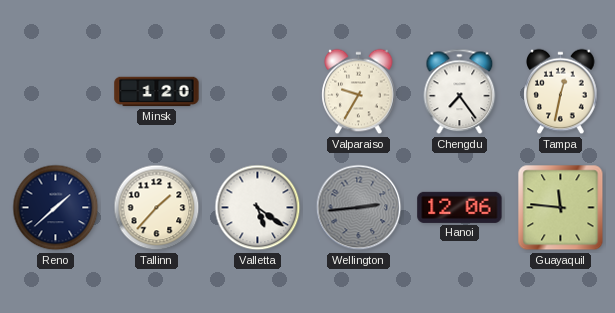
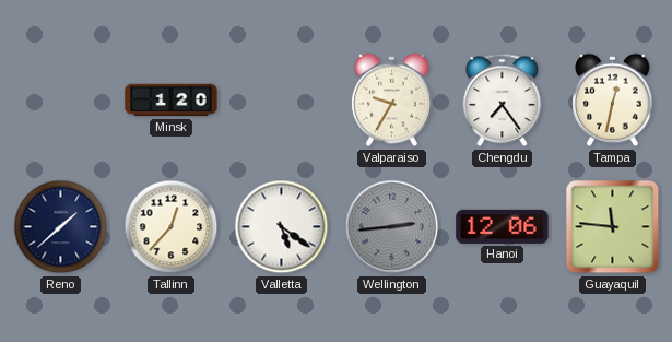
Tallinn: 1:37 -> 12:37 (172, 227)
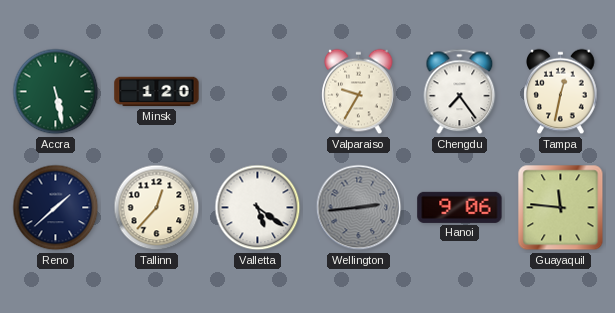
Accra: none -> 5:28 (56, 92)
Hanoi: 12:06 -> 9:06 (460, 207)
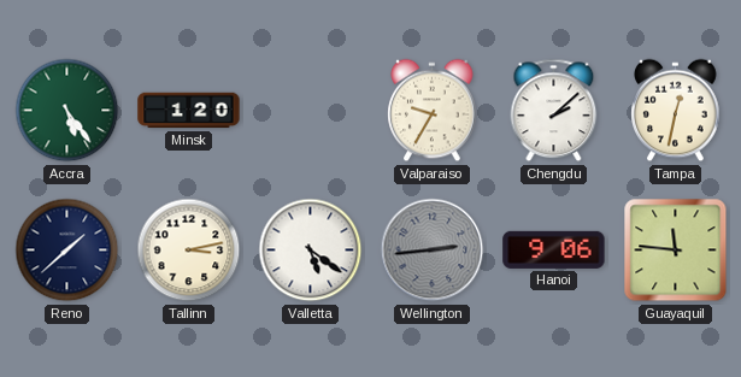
Accra: 5:28 -> 5:24 (67, 111)
Chengdu: 7:24 -> 2:08 (554, 111)
Tallinn: 12:37 -> 3:13 (189, 251)
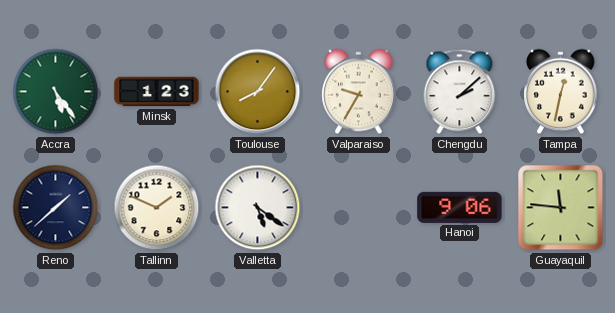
Minsk: 1:20 -> 1:23 (157, 92)
Toulouse: none -> 8:06 (258, 92)
Tallinn: 3:13 -> 1:49 (157, 208)
Wellington: 2:44 -> none (433, 251)
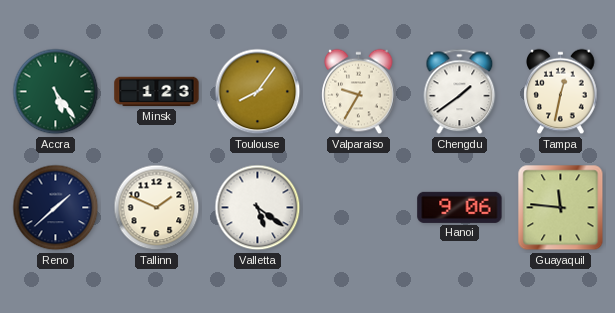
Chengdu: 2:08 -> 1:39 (460, 92)
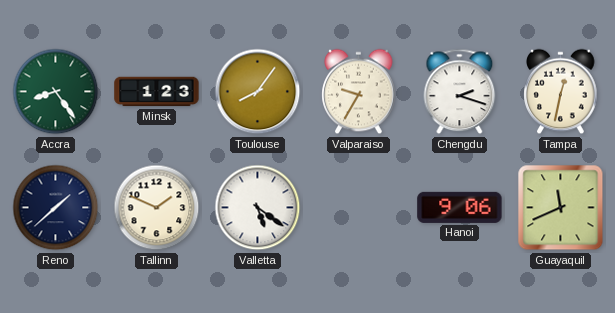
Accra: 5:24 -> 8:24 (56, 92)
Chengdu: 1:39 -> 2:18 (460, 92)
Guayaquil: 11:46 -> 11:41 (561, 208)
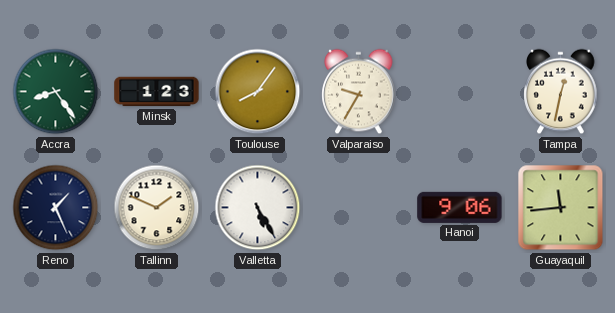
Chengdu: 2:18 -> none (460, 92)
Reno: 1:38 -> 1:26 (56, 208)
Valletta: 5:21 -> 5:25 (258, 208)
Guayaquil: 11:41 -> 11:44 (561, 208)
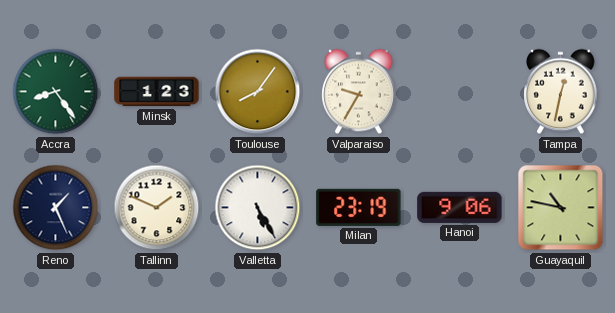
Milan: none -> 23:19 (359, 207)
Guayaquil: 11:44 -> 10:47 (561, 208)
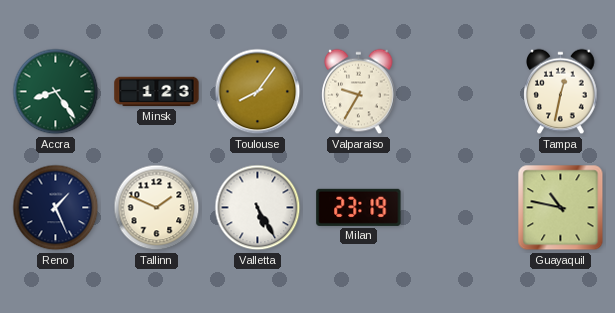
Hanoi: 9:06 -> none (460, 207)
